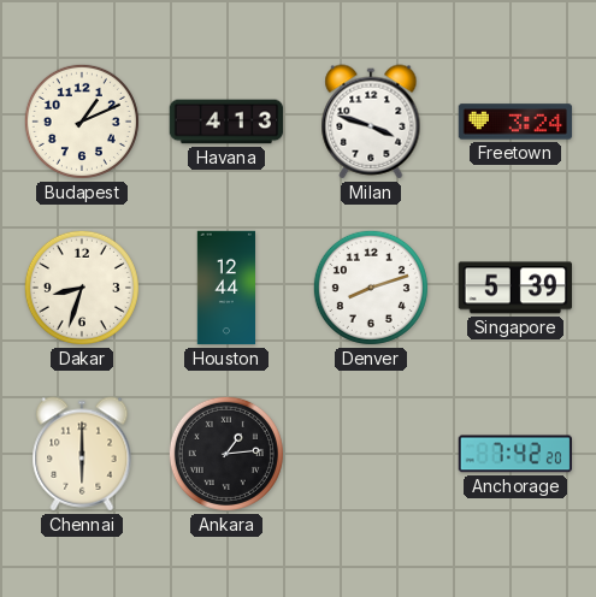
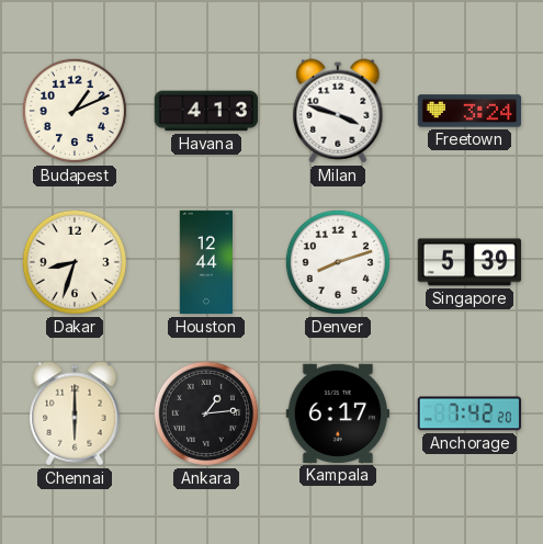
Kampala: none -> 6:17 (337, 413)
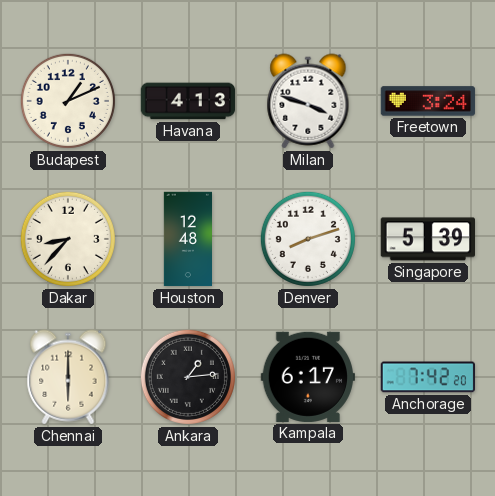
Dakar: 8:33 -> 8:37 (68, 239)
Houston: 12:44 -> 12:48 (187, 239)
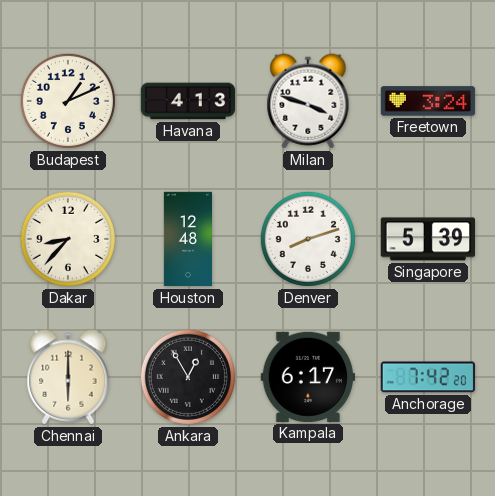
Ankara: 1:14 -> 12:55 (188, 377)
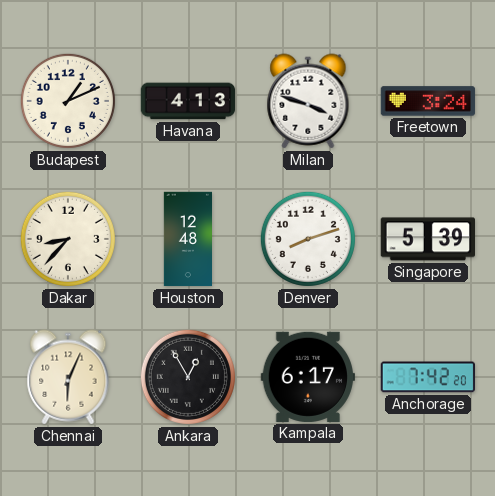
Chennai: 6:00 -> 6:04 (68, 377)
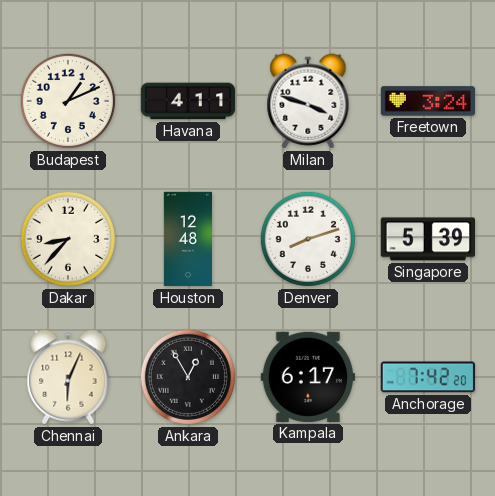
Havana: 4:13 -> 4:11 (188, 101)
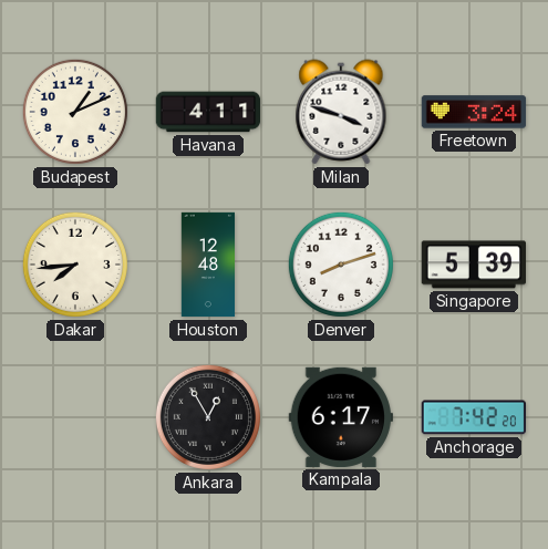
Dakar: 8:37 -> 7:44 (75, 265)
Chennai: 6:04 -> none (68, 377)
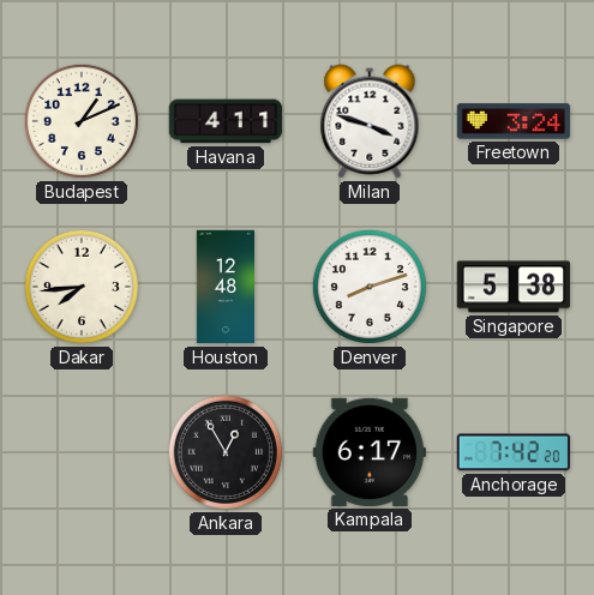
Singapore: 5:39 -> 5:38 (512, 287)
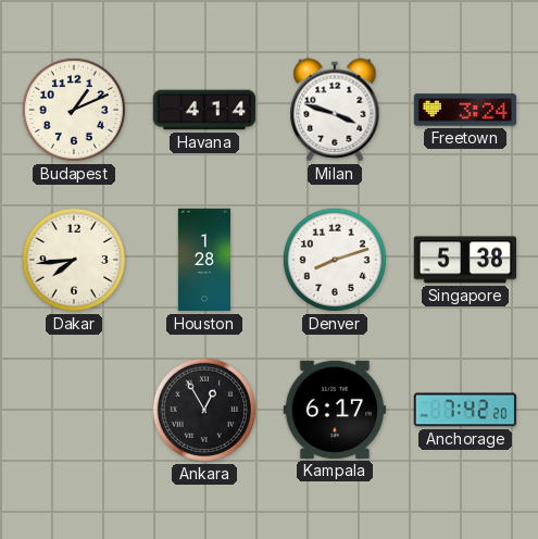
Havana: 4:11 -> 4:14 (204, 110)
Houston: 12:48 -> 1:28 (203, 260)
